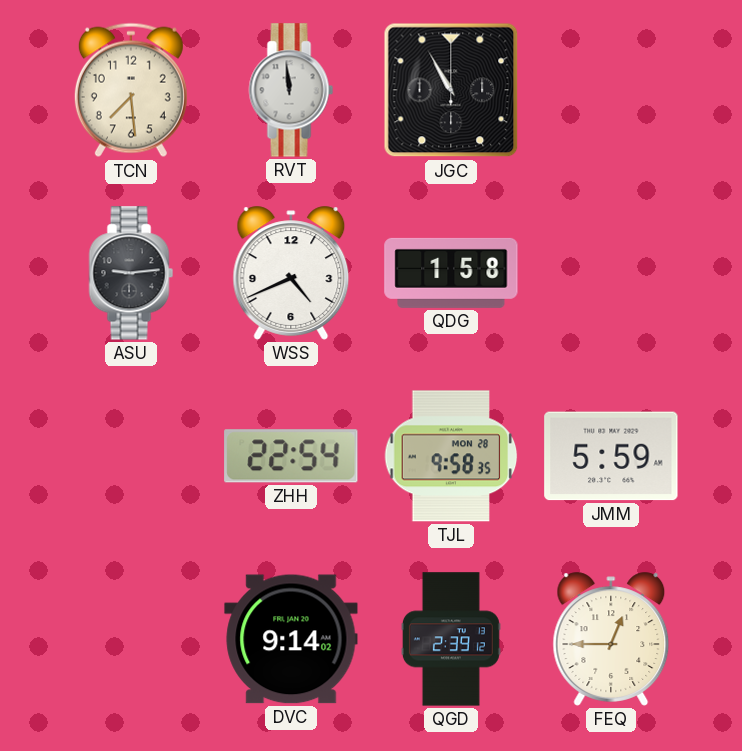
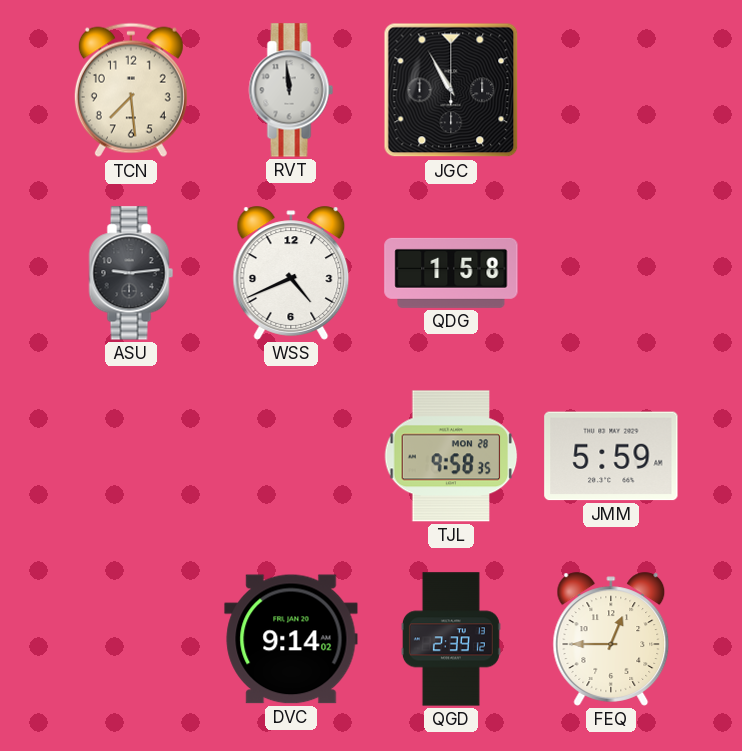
ZHH: 22:54 -> none (291, 456)
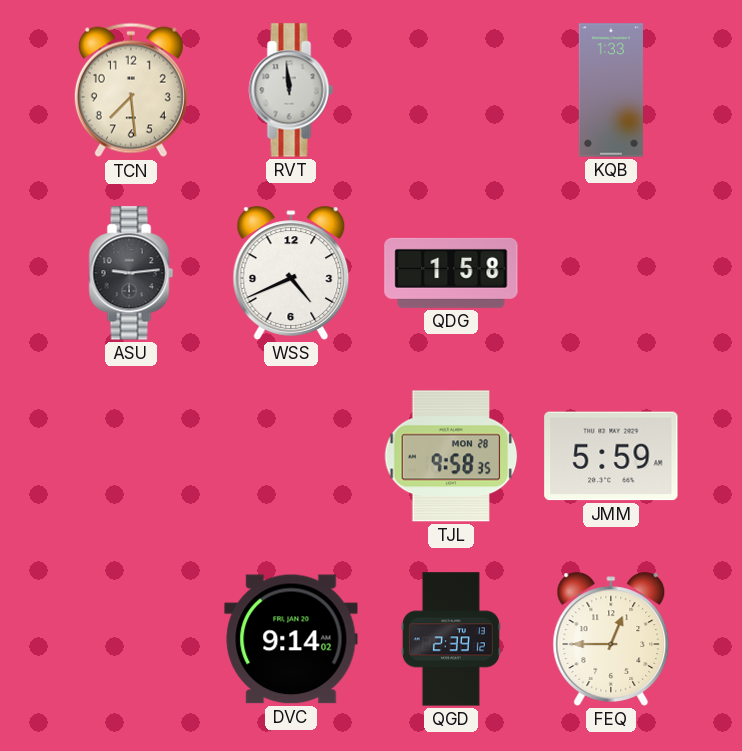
JGC: 10:55 -> none (451, 90)
KQB: none -> 1:33 (611, 90)
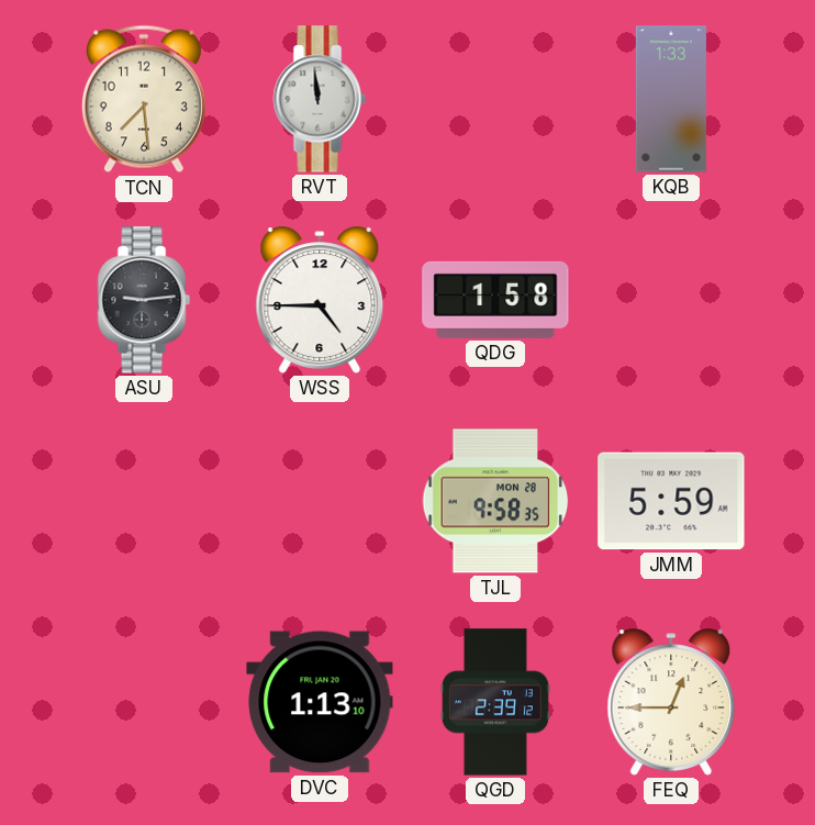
WSS: 4:41 -> 4:45 (320, 300)
DVC: 9:14 -> 1:13 (320, 702)
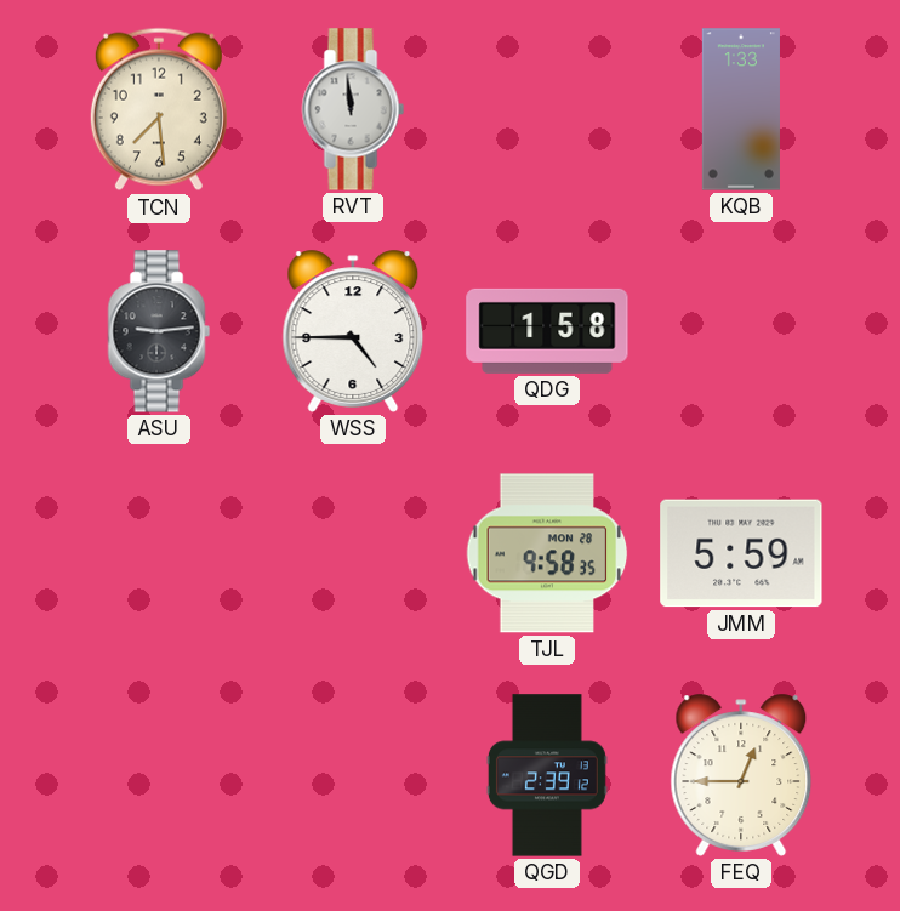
DVC: 1:13 -> none (320, 702)
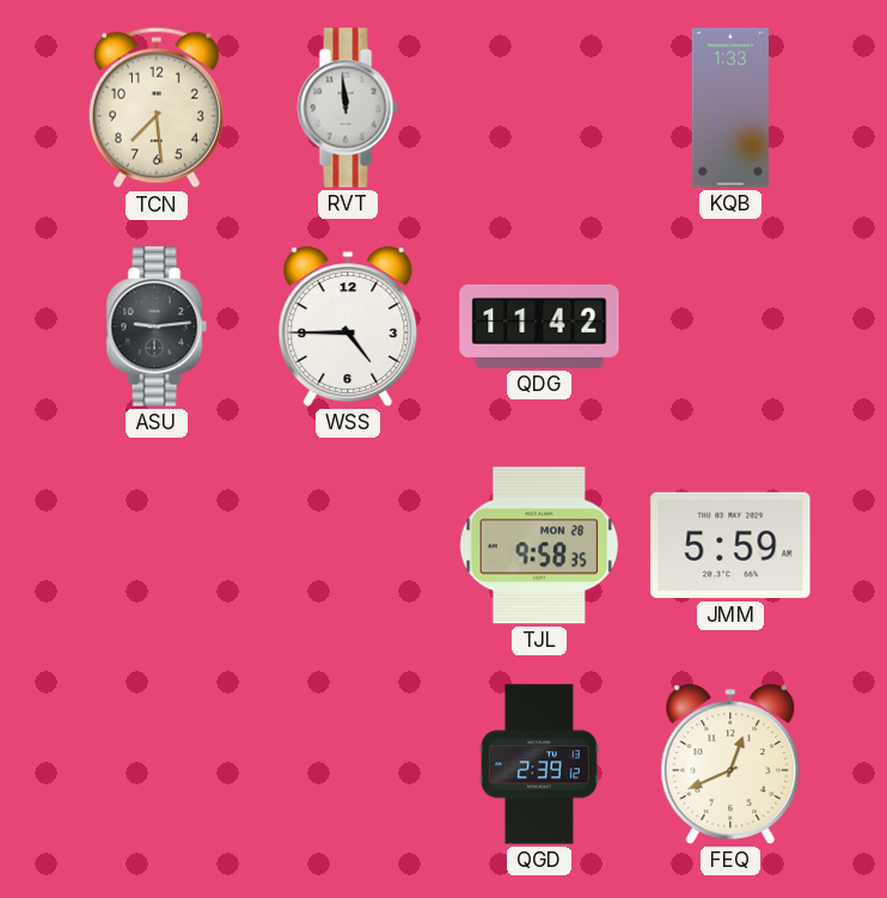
QDG: 1:58 -> 11:42 (539, 326)
FEQ: 12:45 -> 12:41 (730, 764)
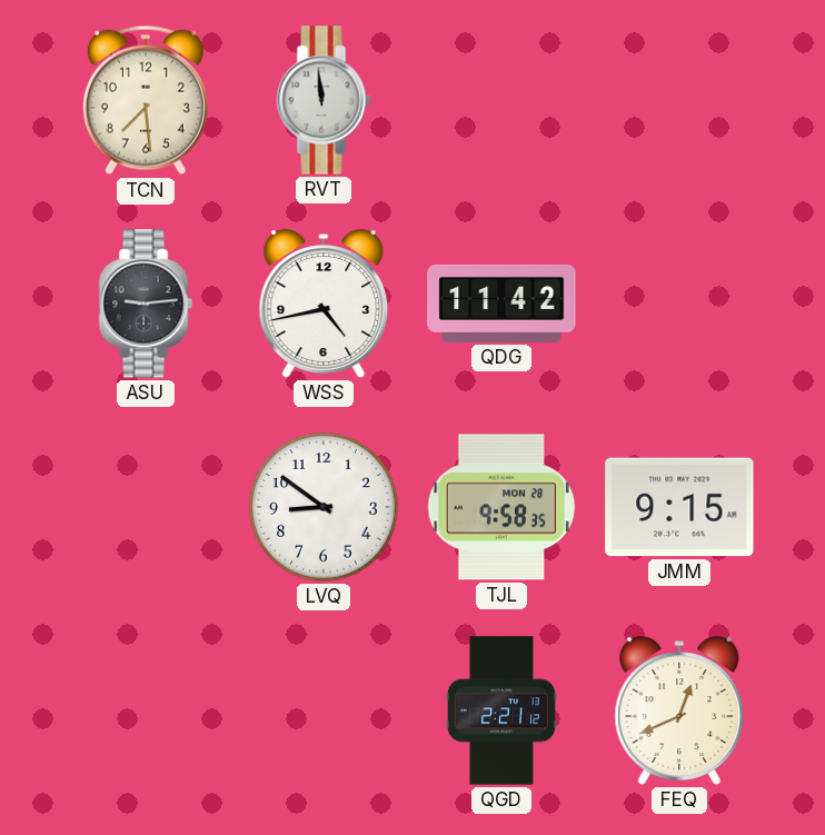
KQB: 1:33 -> none (730, 108)
WSS: 4:45 -> 4:43 (324, 304)
LVQ: none -> 8:51 (325, 508)
JMM: 5:59 -> 9:15 (679, 507)
QGD: 2:39 -> 2:21 (501, 710)
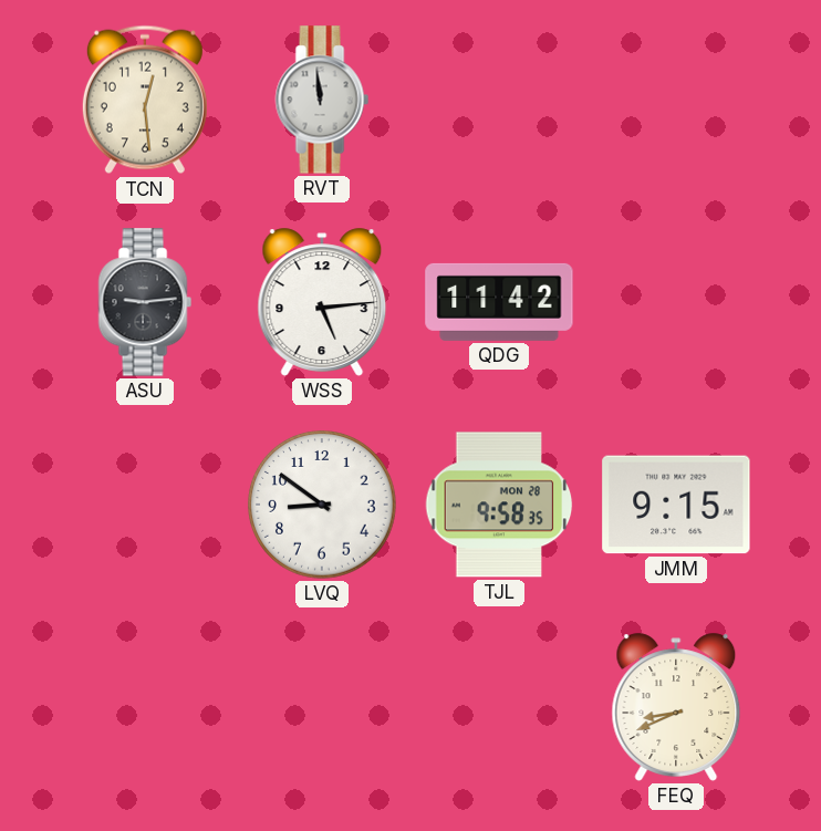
TCN: 7:29 -> 12:29 (145, 100)
WSS: 4:43 -> 5:14 (322, 302)
QGD: 2:21 -> none (501, 710)
FEQ: 12:41 -> 8:41 (676, 707)
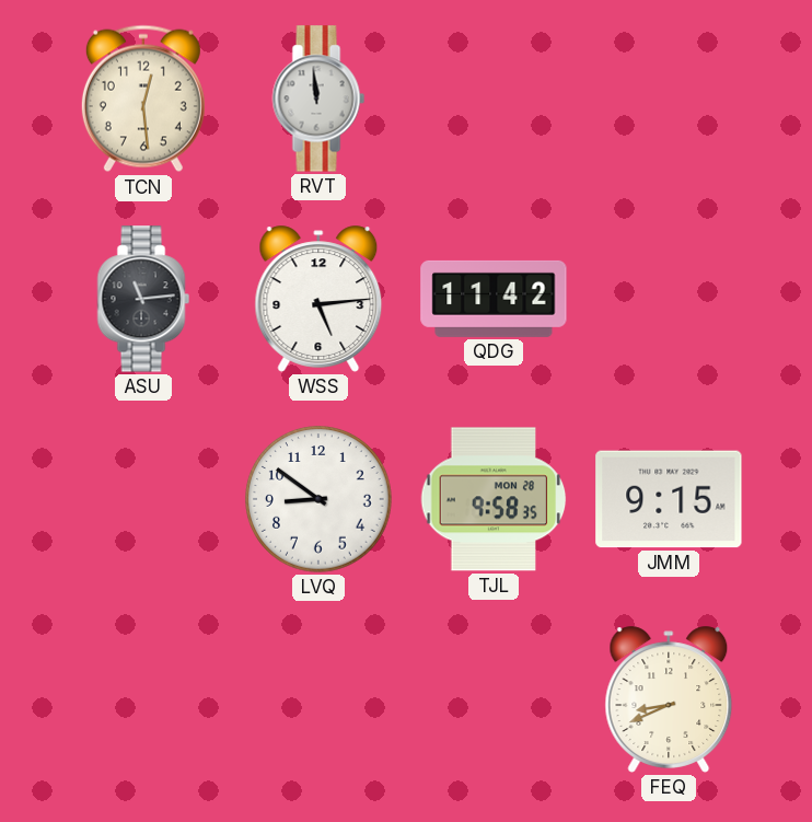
ASU: 9:14 -> 11:14 (143, 299)
